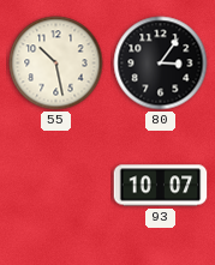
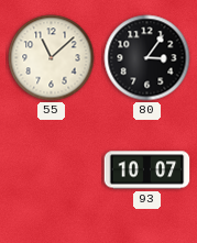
55: 10:28 -> 11:08 (52, 58)
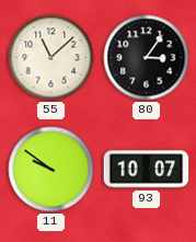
11: none -> 9:51 (51, 170)
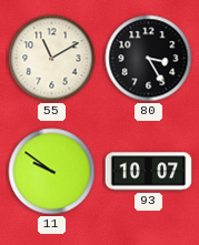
55: 11:08 -> 11:10 (52, 59)
80: 3:06 -> 3:25 (149, 59)
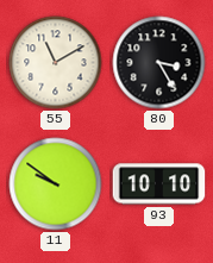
93: 10:07 -> 10:10 (159, 184)
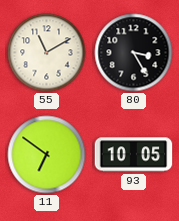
11: 9:51 -> 6:51 (47, 155)
93: 10:10 -> 10:05 (134, 155)
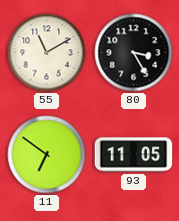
93: 10:05 -> 11:05 (134, 155)
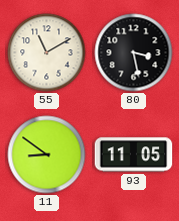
80: 3:25 -> 3:28 (134, 53)
11: 6:51 -> 8:51 (47, 155)
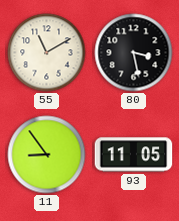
11: 8:51 -> 8:54 (47, 155)
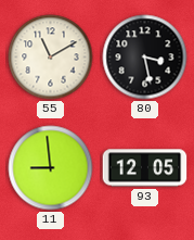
11: 8:54 -> 8:59 (51, 168)
93: 11:05 -> 12:05 (145, 168)
